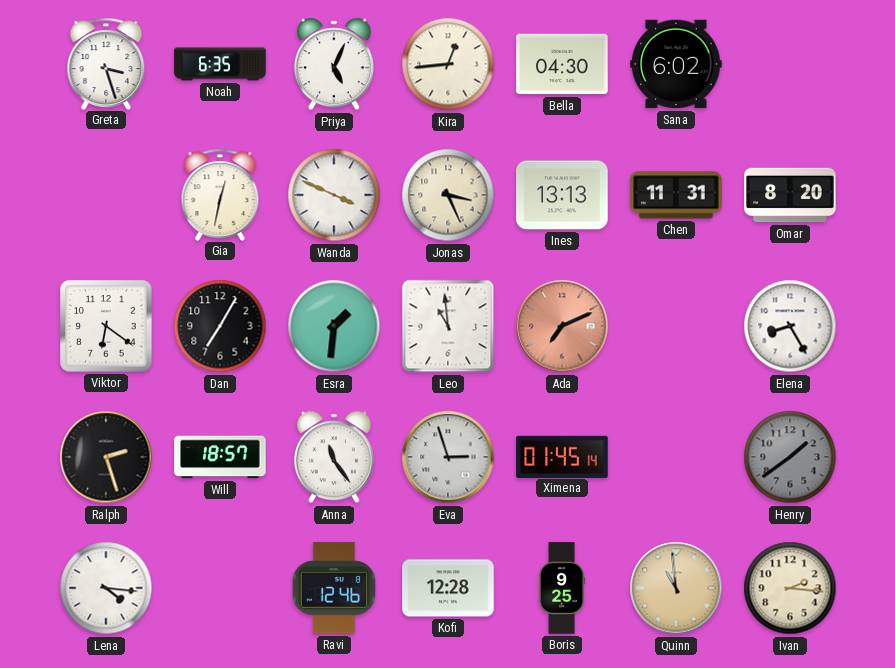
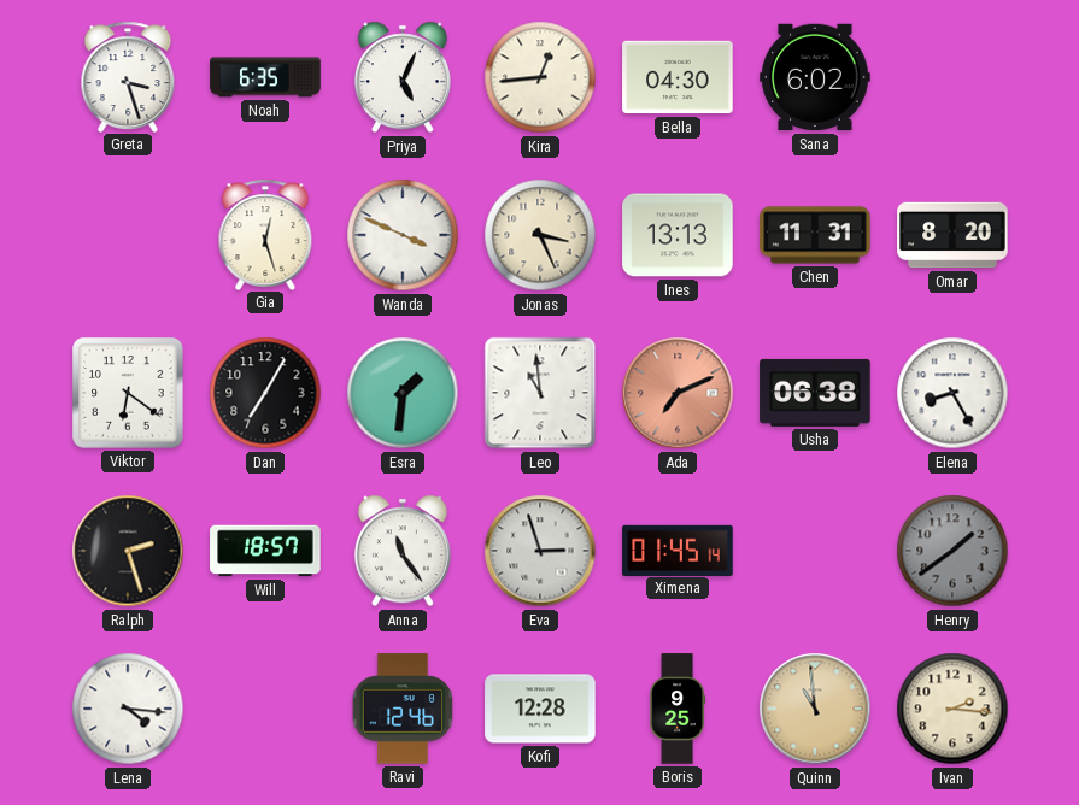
Gia: 12:32 -> 12:27 (265, 234)
Usha: none -> 06:38 (815, 393)
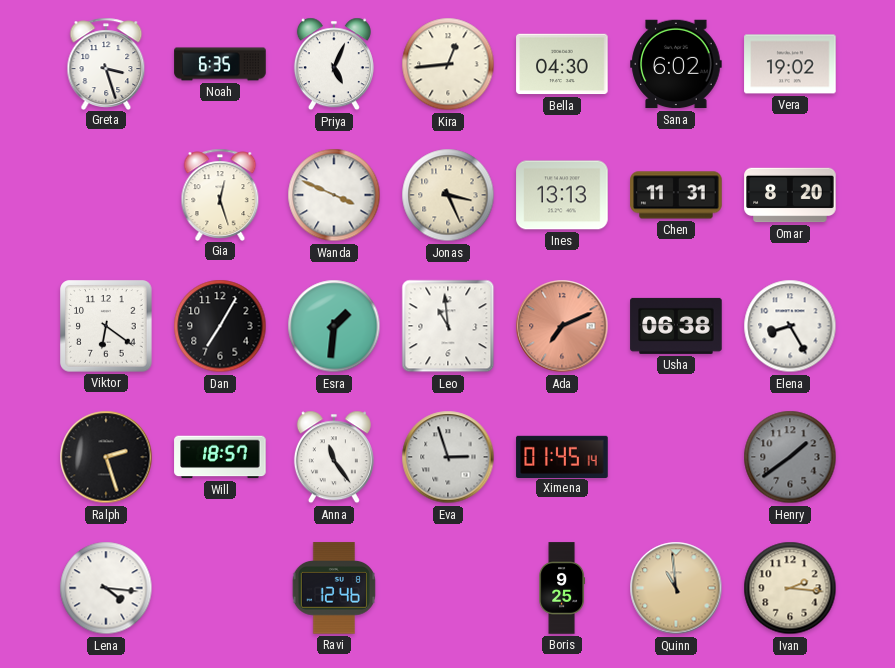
Vera: none -> 19:02 (790, 64)
Kofi: 12:28 -> none (540, 709)
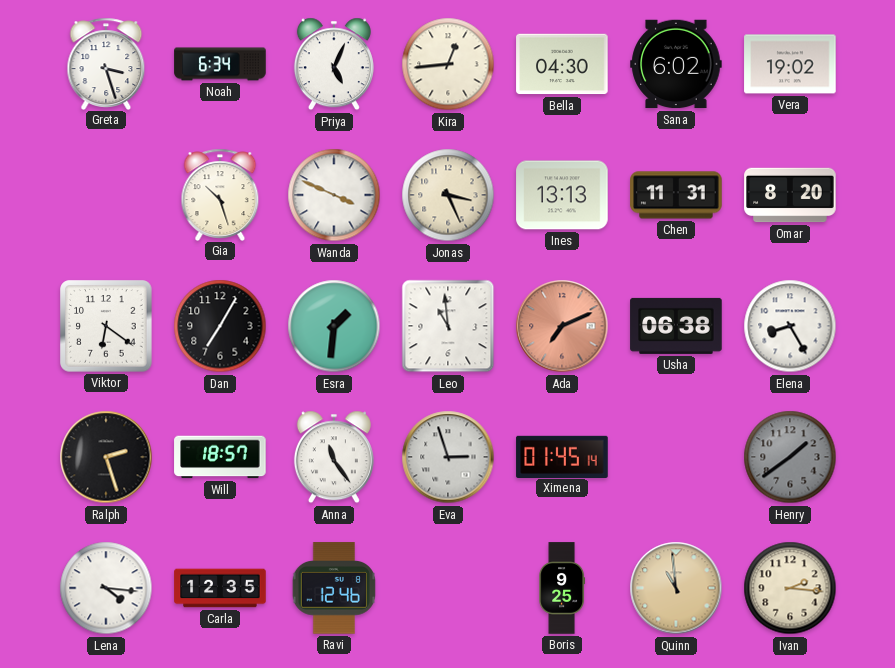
Noah: 6:35 -> 6:34 (220, 64)
Gia: 12:27 -> 10:27 (220, 194)
Carla: none -> 12:35 (220, 588)
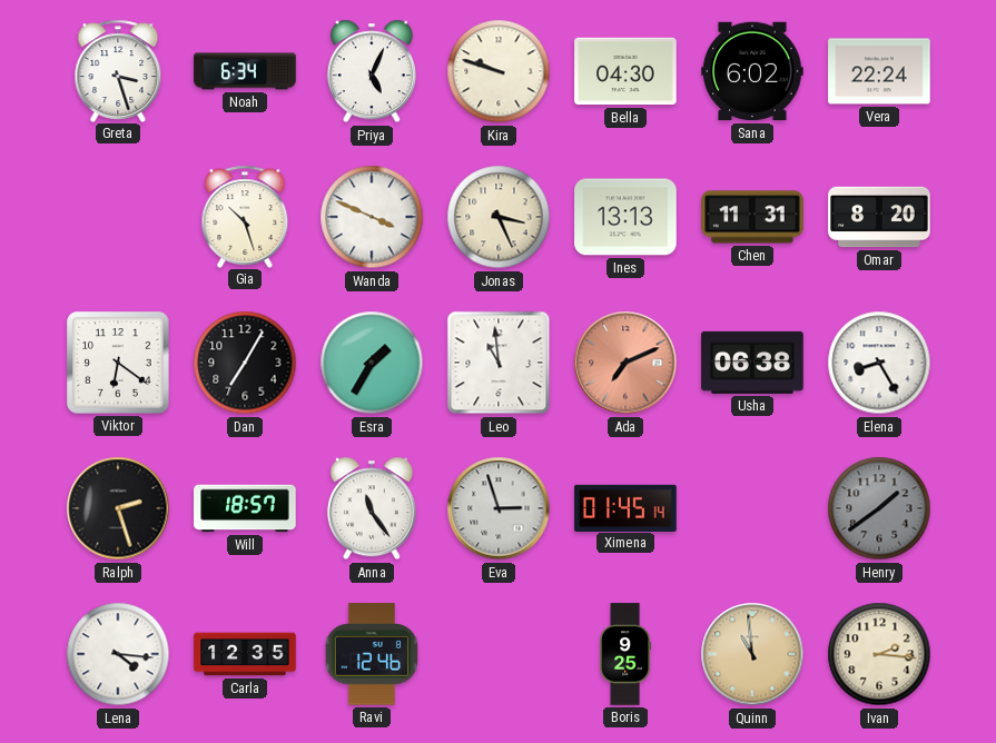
Kira: 12:44 -> 9:48 (499, 71)
Vera: 19:02 -> 22:24 (879, 71)
Esra: 1:31 -> 1:35 (372, 363)
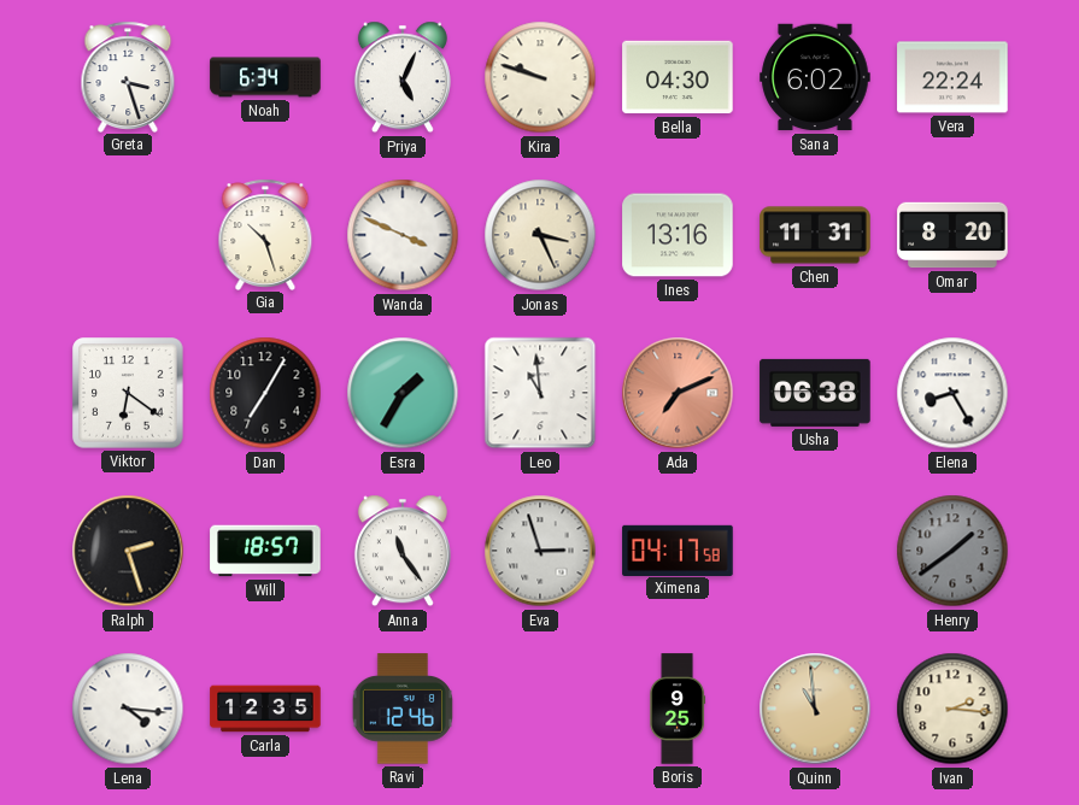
Ines: 13:13 -> 13:16 (678, 235)
Ximena: 01:45 -> 04:17 (678, 550)
